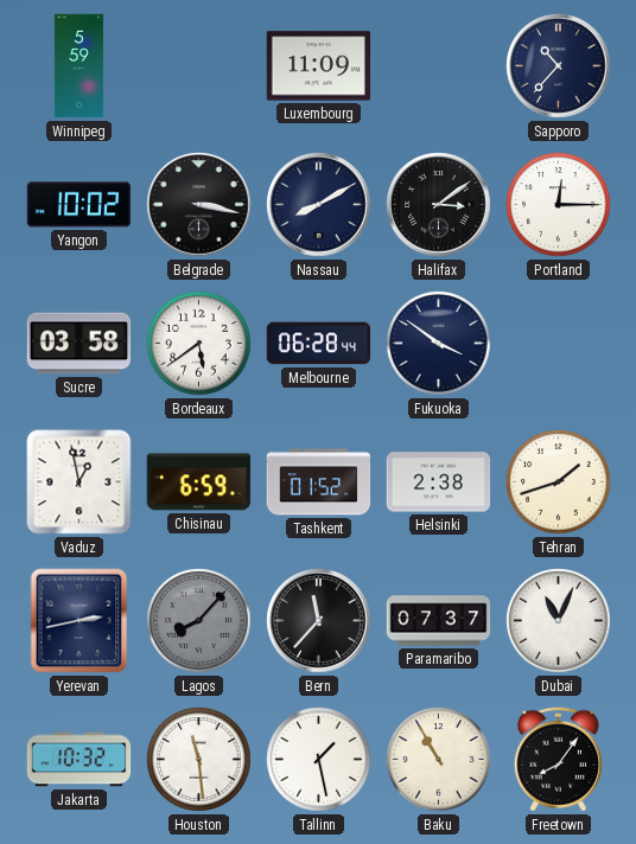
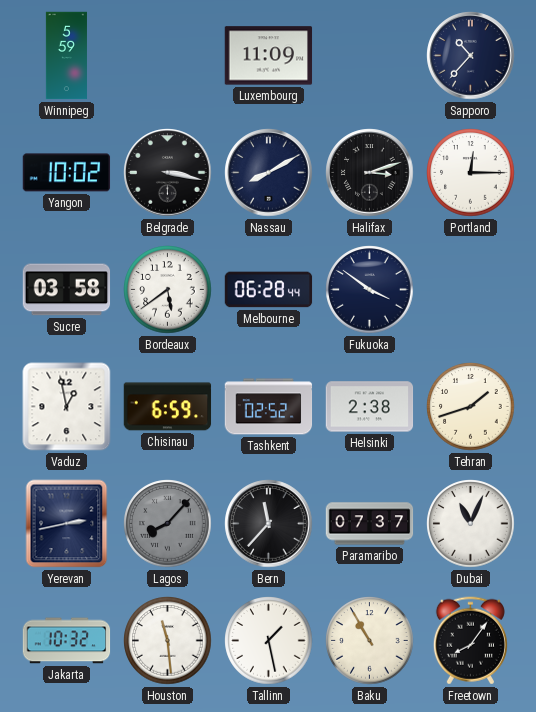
Halifax: 3:09 -> 3:12 (370, 173)
Tashkent: 01:52 -> 02:52 (269, 407)
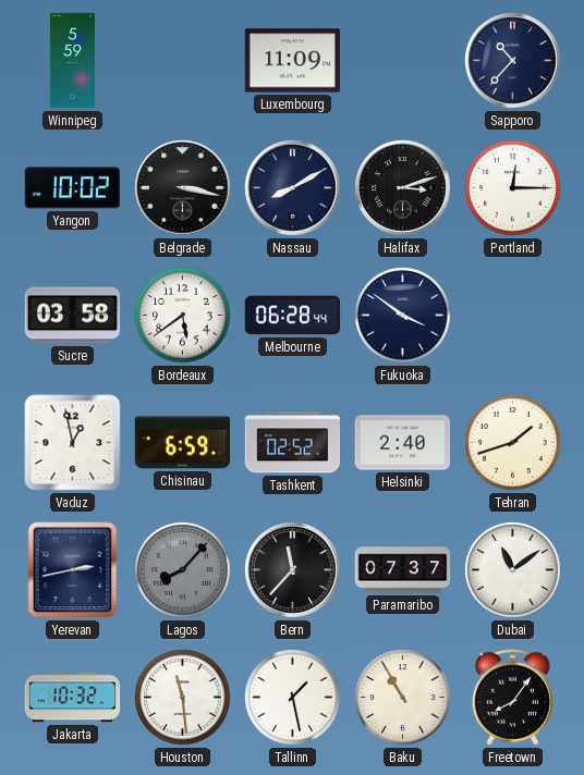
Helsinki: 2:38 -> 2:40 (403, 443)
Dubai: 11:04 -> 11:09 (513, 570)
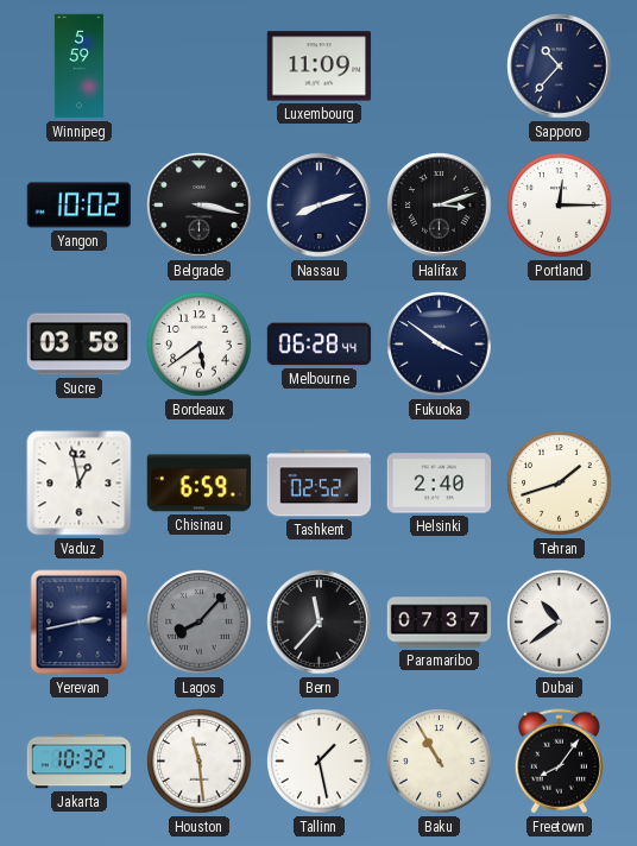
Nassau: 8:10 -> 8:12 (320, 206)
Dubai: 11:09 -> 10:39 (560, 623)
